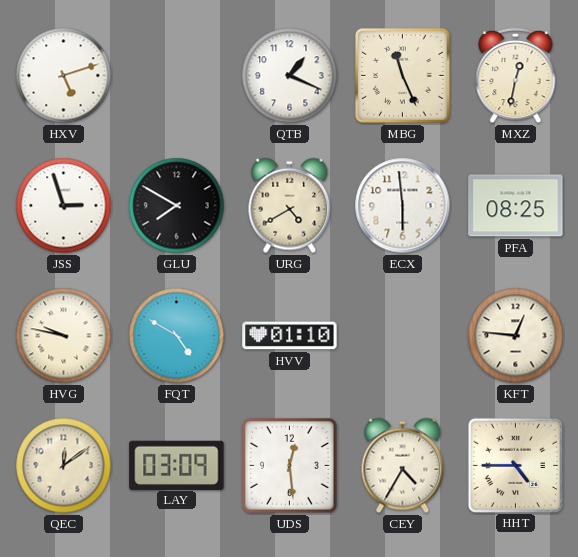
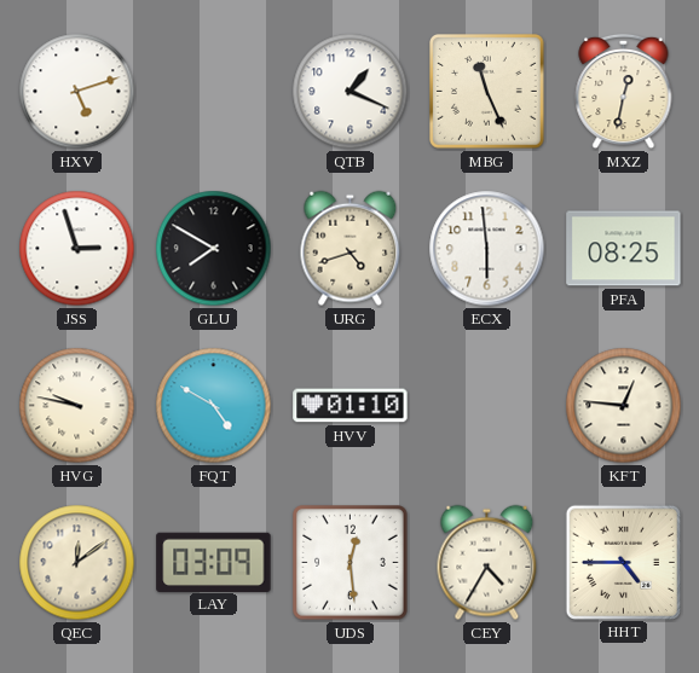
URG: 4:40 -> 4:42 (351, 249)
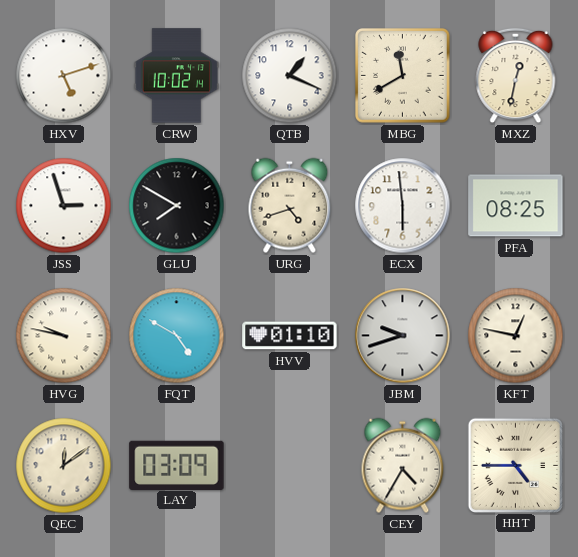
CRW: none -> 10:02 (176, 76)
MBG: 11:26 -> 11:40 (403, 76)
JBM: none -> 9:42 (403, 336)
KFT: 12:46 -> 12:47 (516, 336)
UDS: 12:29 -> none (351, 563)
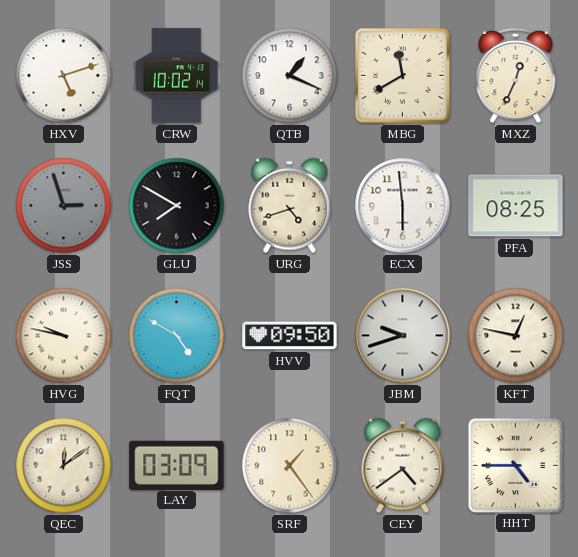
MXZ: 12:32 -> 12:34 (516, 76)
JSS dial: white -> grey (64, 206)
HVV: 01:10 -> 09:50 (290, 336)
SRF: none -> 1:24 (290, 466)
CEY: 4:35 -> 4:39 (403, 466)
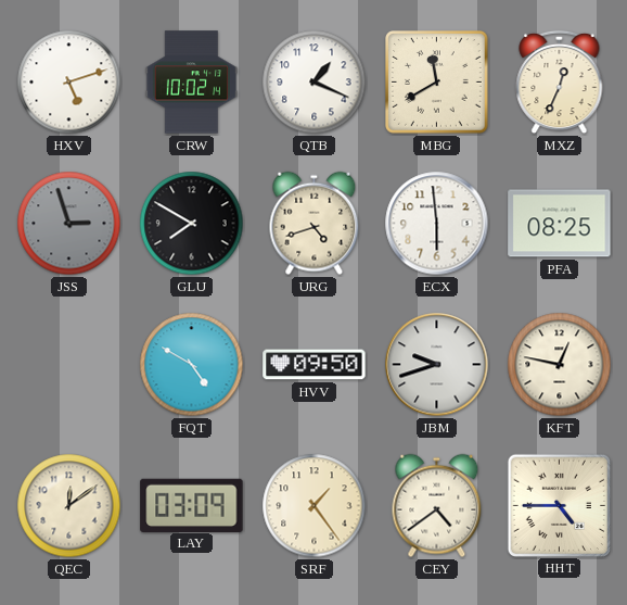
HVG: 9:47 -> none (64, 336)
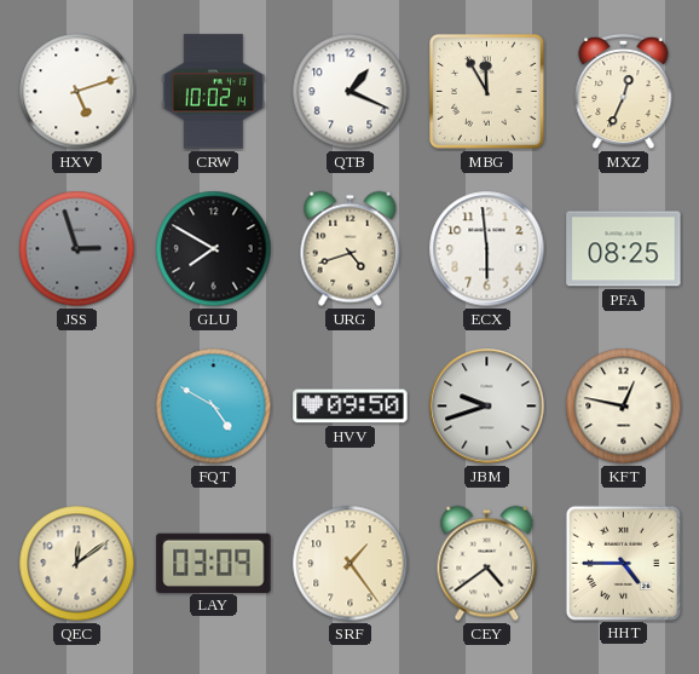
MBG: 11:40 -> 11:55 (487, 92)
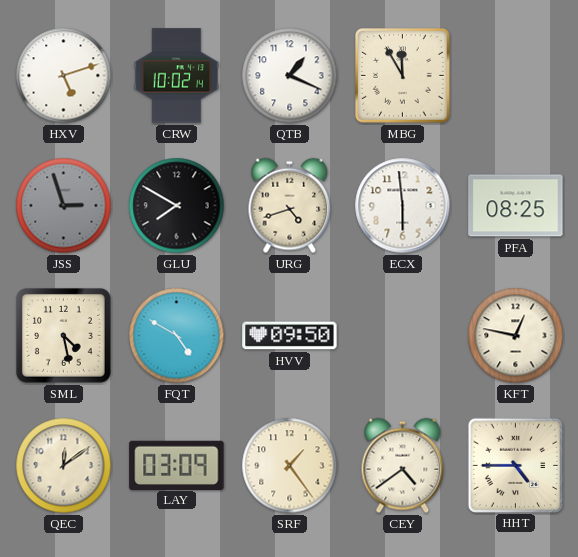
MXZ: 12:34 -> none (624, 92)
SML: none -> 4:28 (64, 336)
JBM: 9:42 -> none (487, 407)
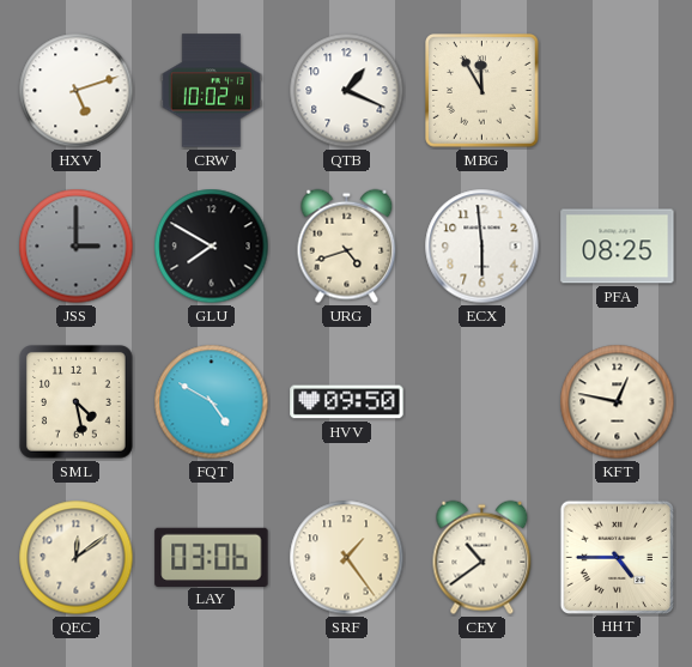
JSS: 2:57 -> 3:00 (77, 247)
LAY: 03:09 -> 03:06 (212, 557)
CEY: 4:39 -> 10:39 (482, 558)
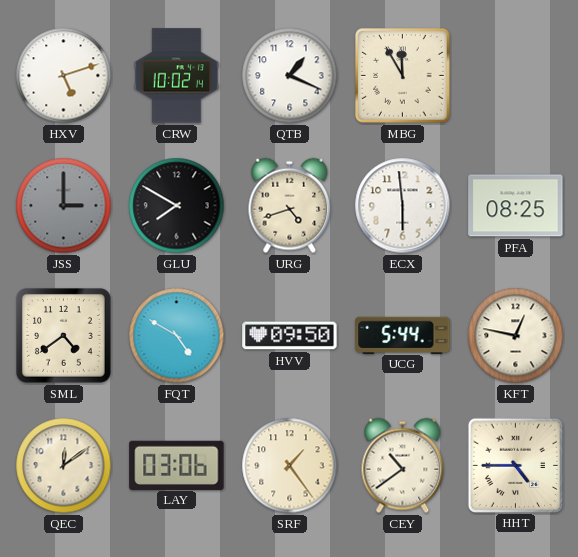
SML: 4:28 -> 4:39 (64, 336)
UCG: none -> 5:44 (403, 335)
